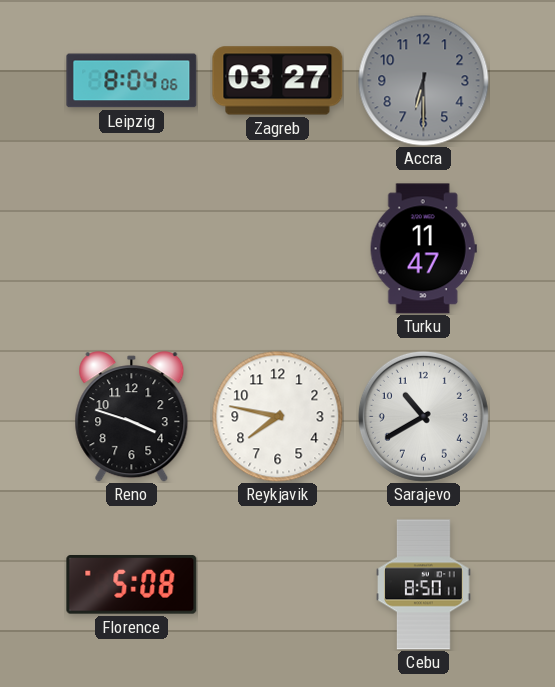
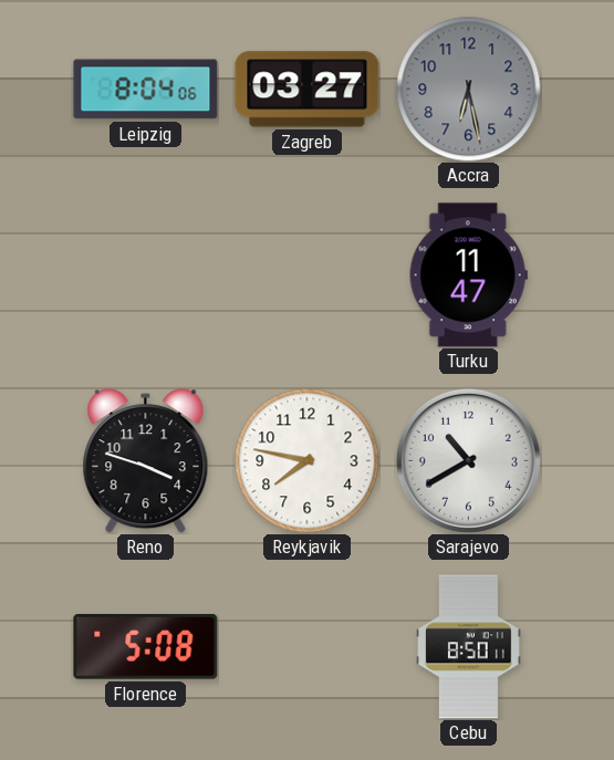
Accra: 6:30 -> 6:28 (469, 90)
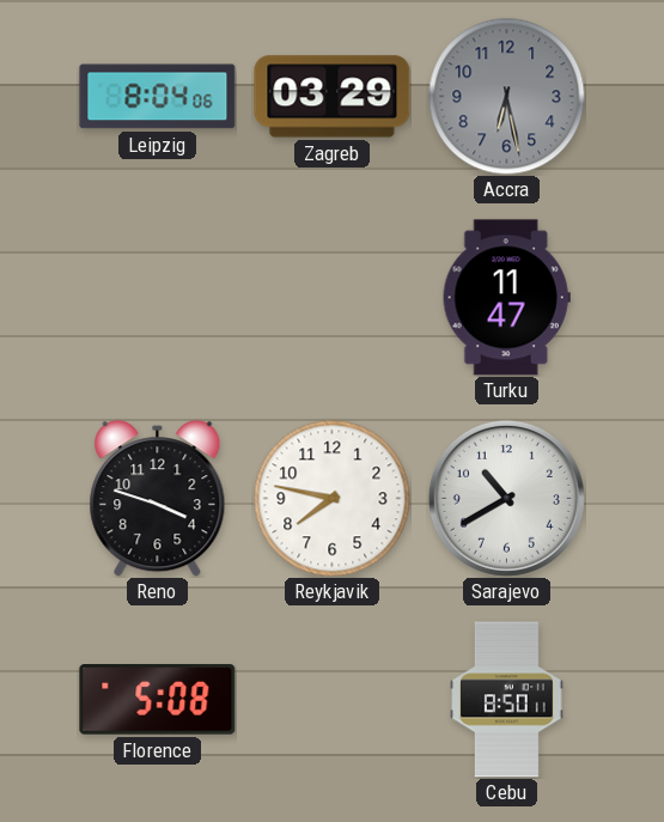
Zagreb: 03:27 -> 03:29 (333, 97)
